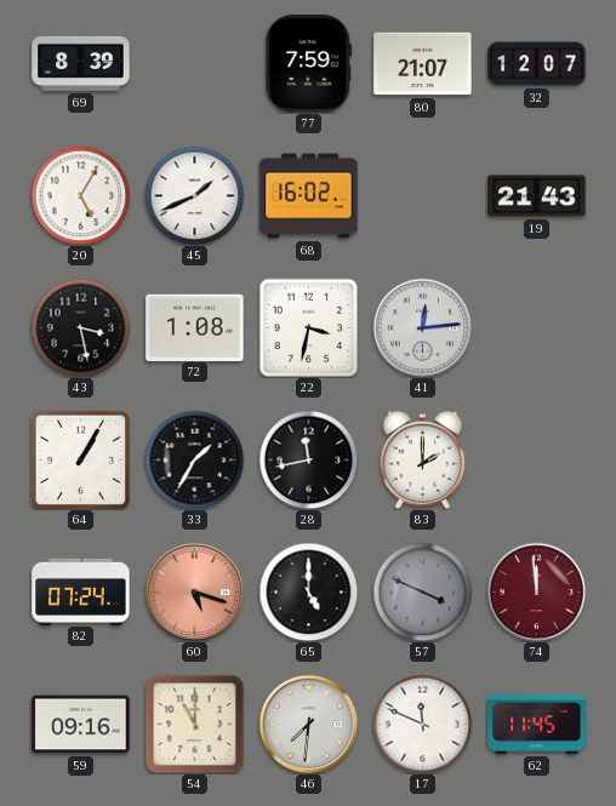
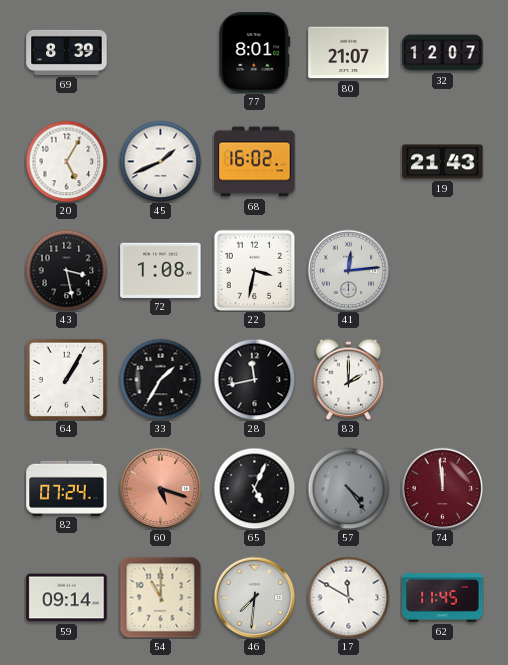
77: 7:59 -> 8:01 (255, 53)
65: 5:00 -> 5:04 (254, 488)
57: 3:49 -> 4:24 (348, 488)
59: 09:16 -> 09:14 (67, 598)
17: 11:49 -> 11:50 (348, 597)
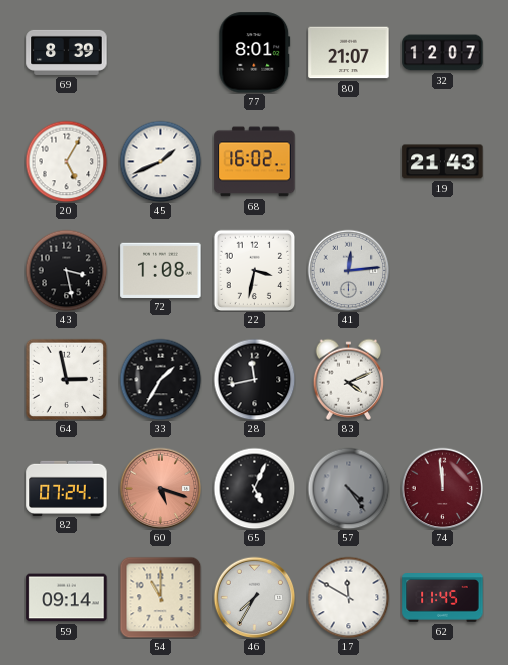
64: 1:05 -> 2:58 (66, 379)
83: 2:00 -> 4:11 (349, 379)
46: 7:31 -> 7:35 (254, 597)
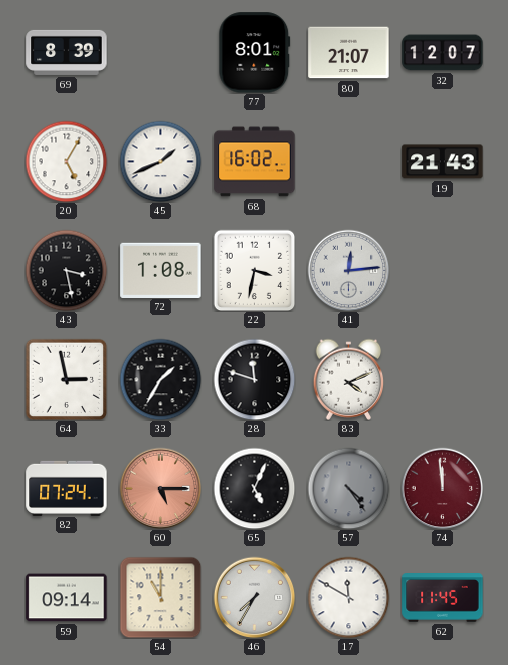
28: 11:43 -> 11:48 (254, 379)
60: 5:18 -> 5:15 (160, 488)
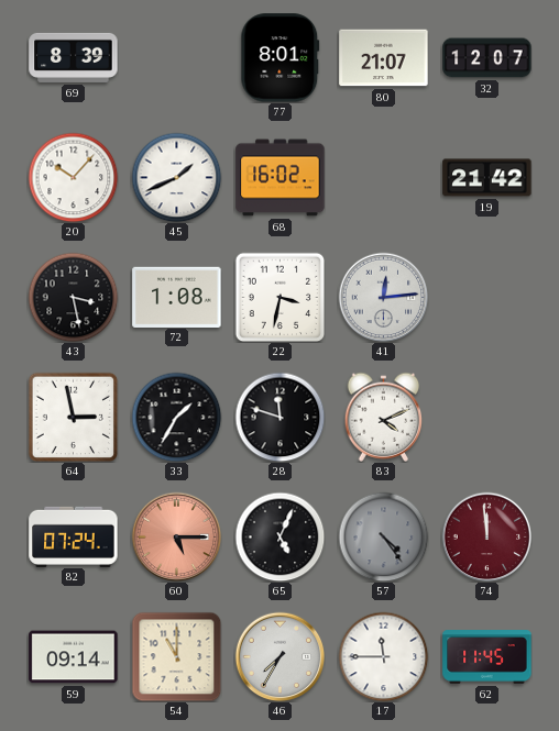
20: 5:05 -> 10:07 (73, 177)
19: 21:43 -> 21:42 (487, 178)
17: 11:50 -> 11:45 (383, 656)
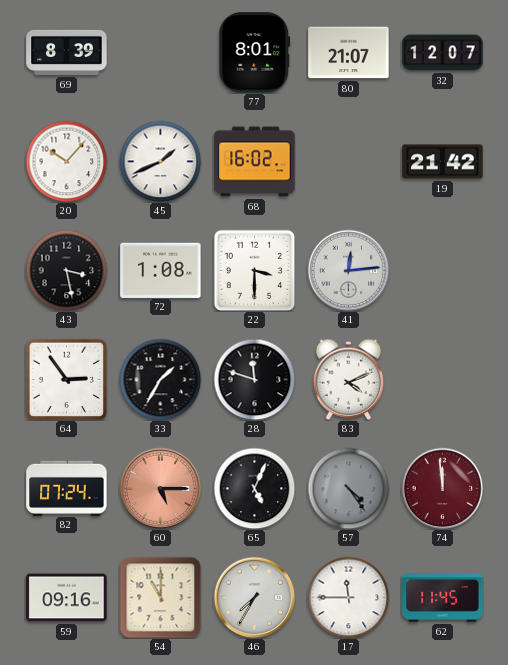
22: 3:32 -> 3:30 (254, 270)
64: 2:58 -> 2:54 (66, 379)
59: 09:14 -> 09:16 (67, 598)
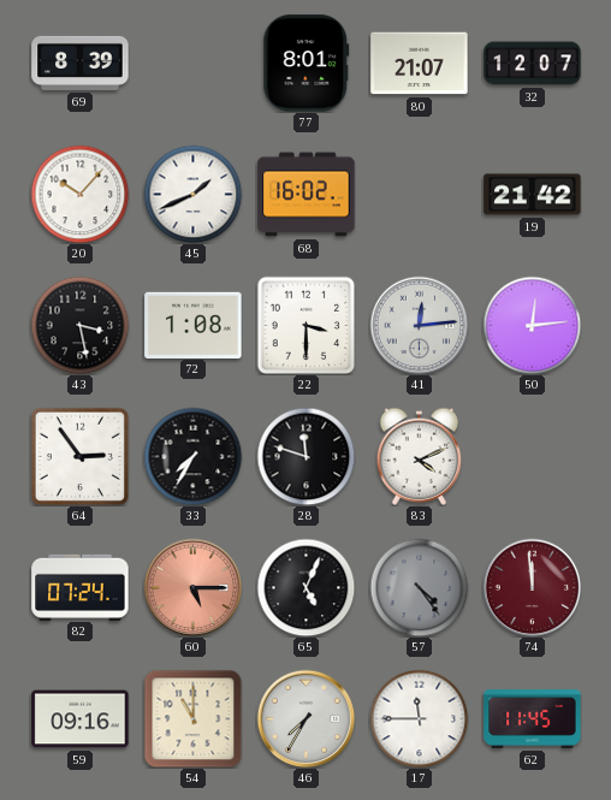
50: none -> 12:14 (532, 325)
33: 1:35 -> 7:35 (192, 456)
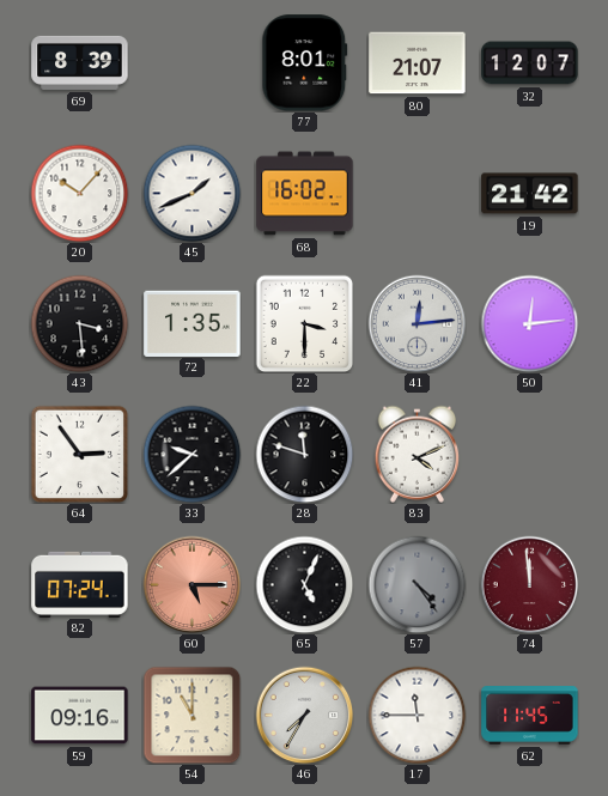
43: 3:28 -> 3:29 (79, 323)
72: 1:08 -> 1:35 (193, 323)
33: 7:35 -> 9:38 (191, 454)
